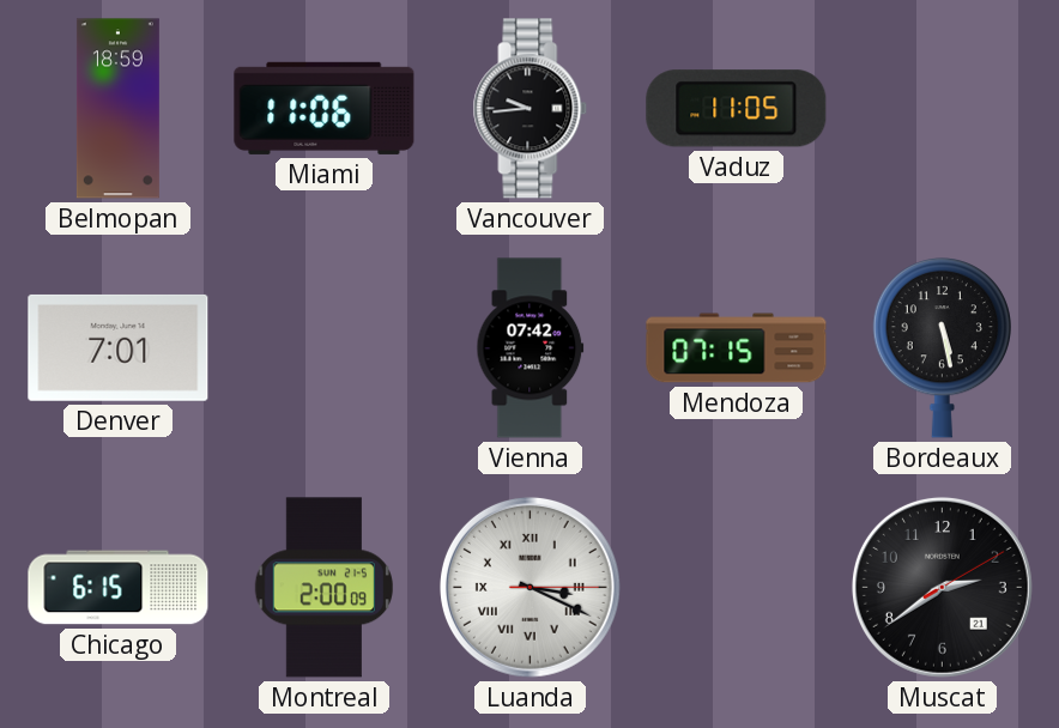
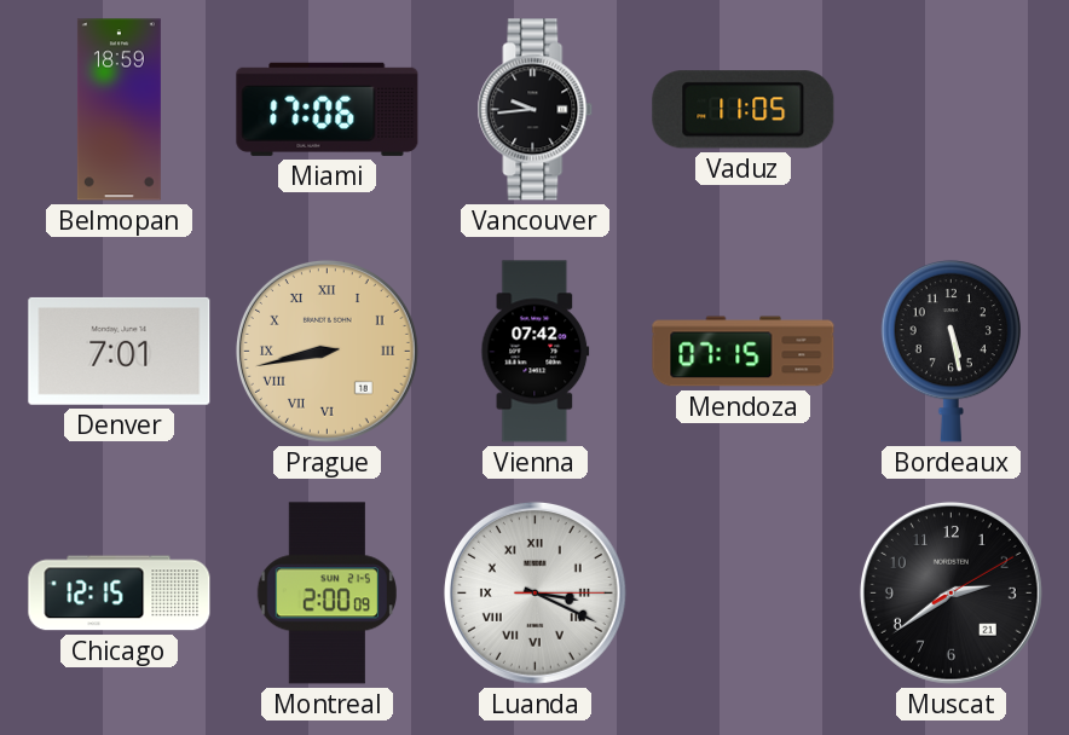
Miami: 11:06 -> 17:06 (328, 109)
Prague: none -> 8:43 (327, 351)
Chicago: 6:15 -> 12:15 (120, 594)
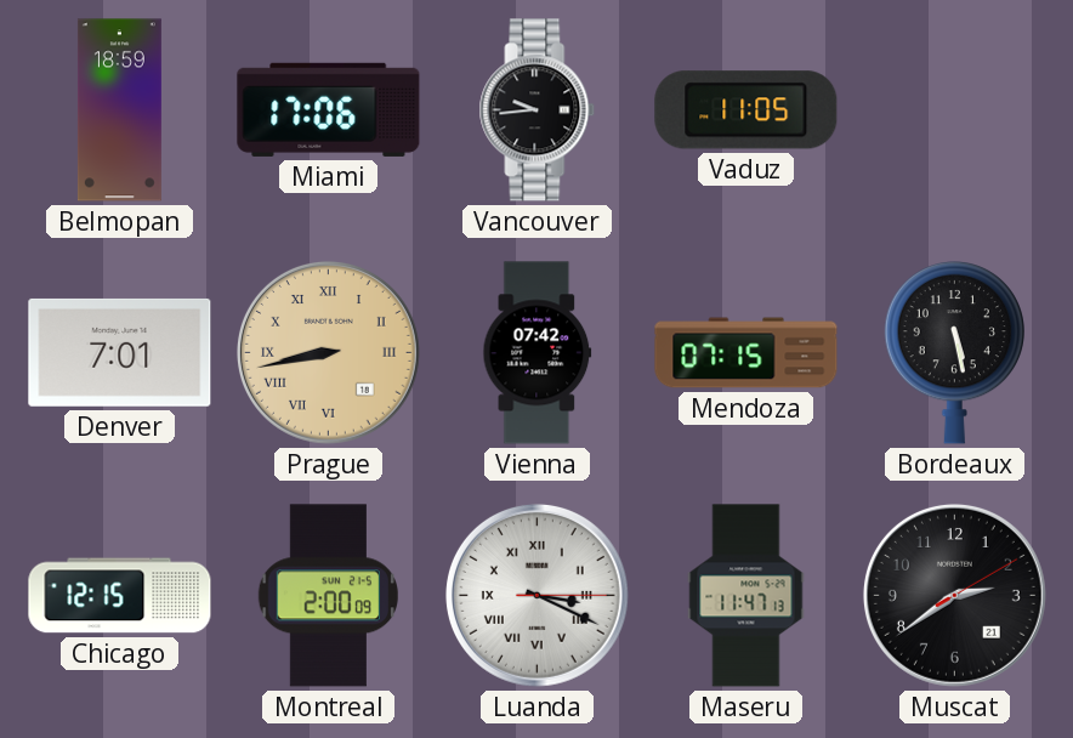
Maseru: none -> 11:47 (746, 596)
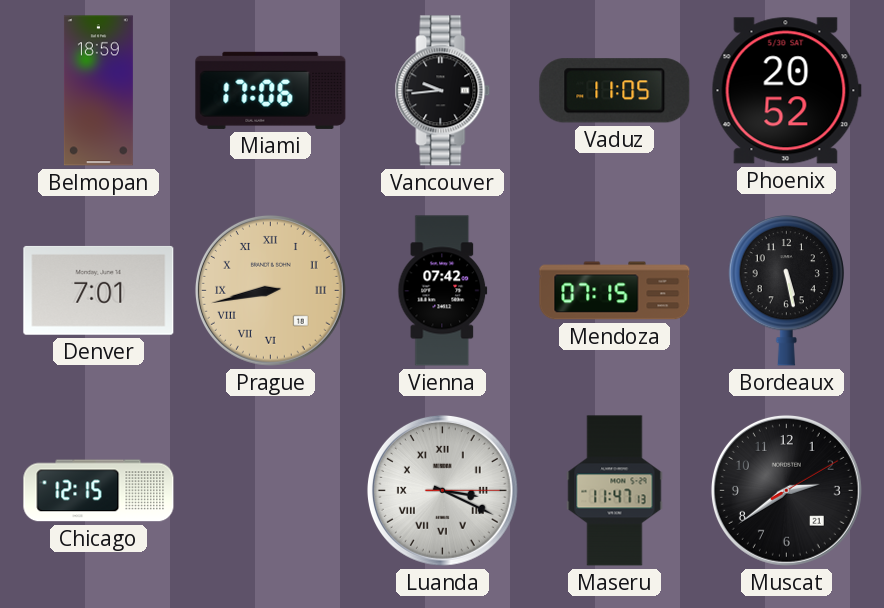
Phoenix: none -> 20:52 (786, 91)
Montreal: 2:00 -> none (328, 596)
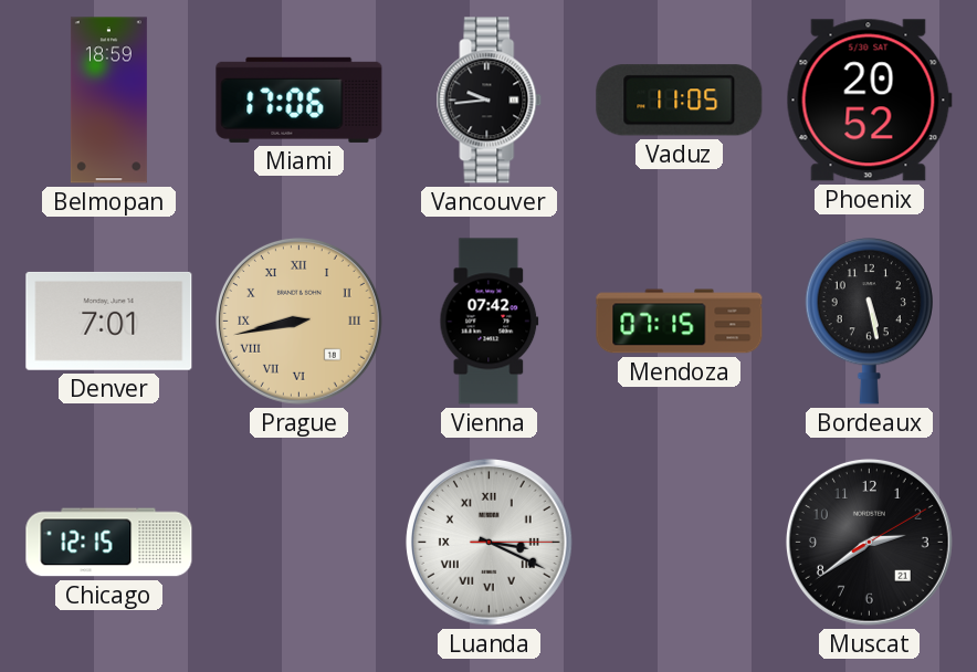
Maseru: 11:47 -> none (615, 491)
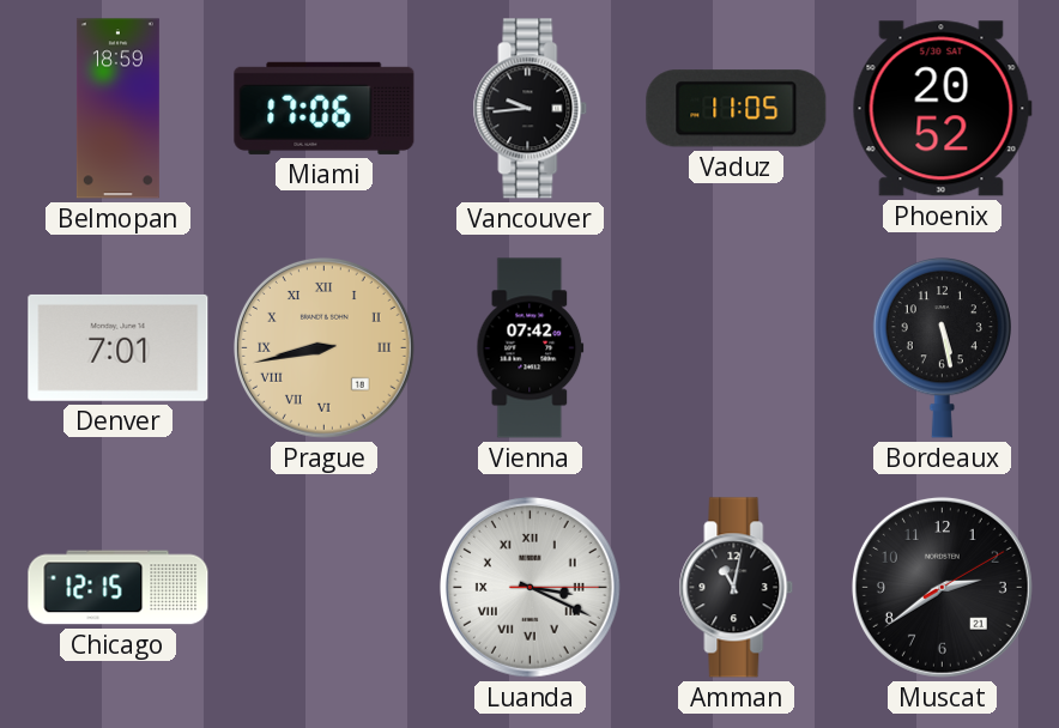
Mendoza: 07:15 -> none (680, 322)
Amman: none -> 11:02 (737, 588)
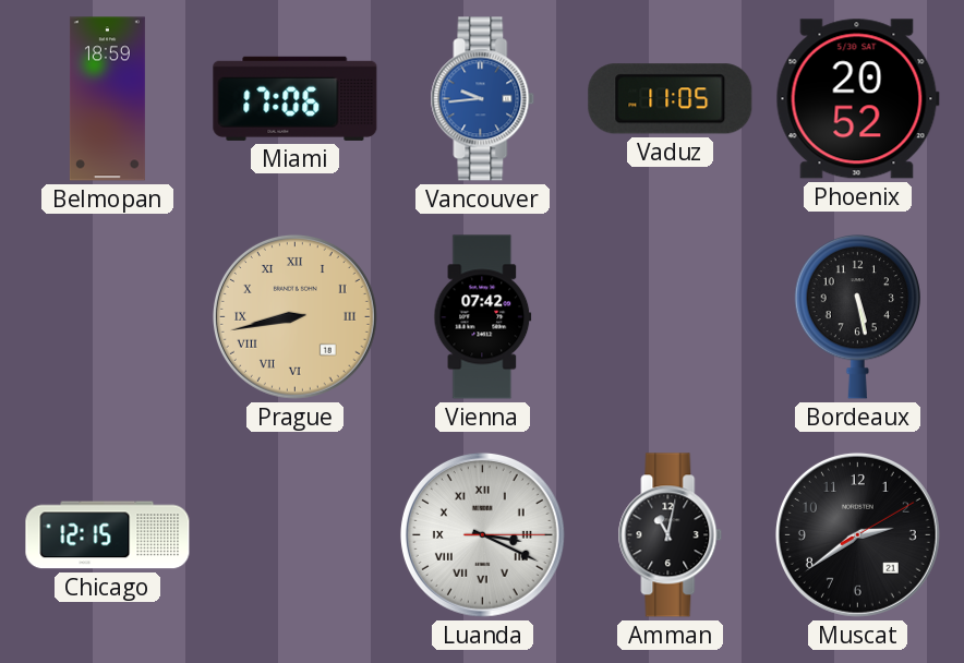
Vancouver dial: black -> blue (483, 99)
Denver: 7:01 -> none (119, 347)
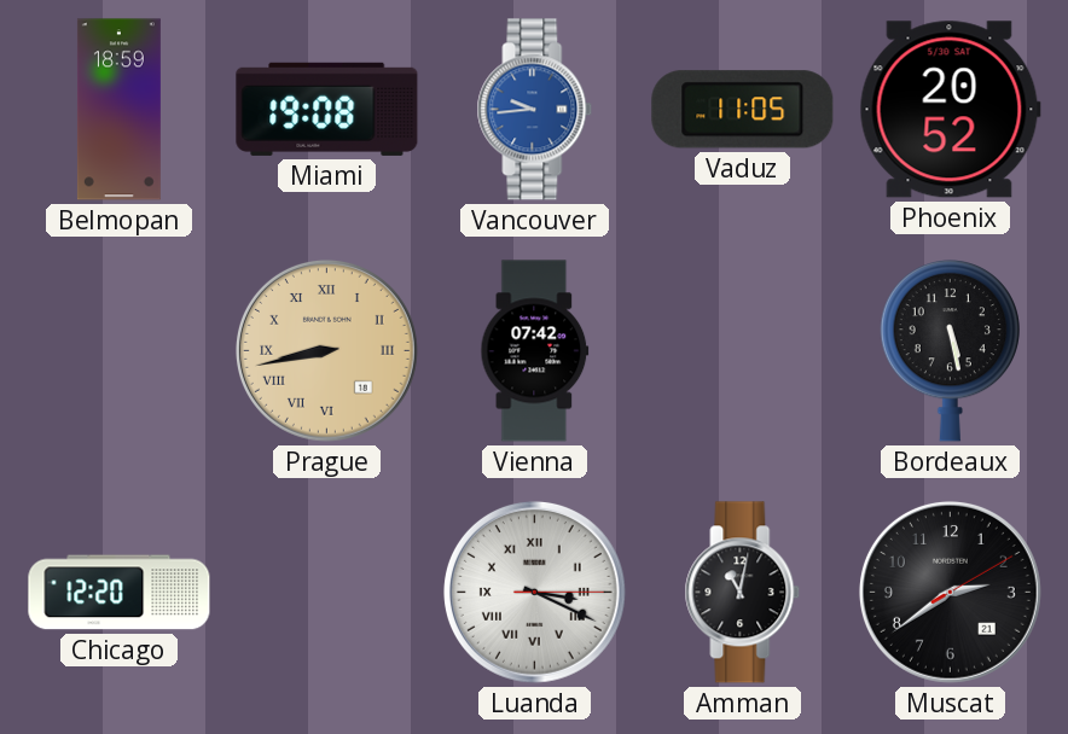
Miami: 17:06 -> 19:08 (327, 109)
Chicago: 12:15 -> 12:20 (120, 593)
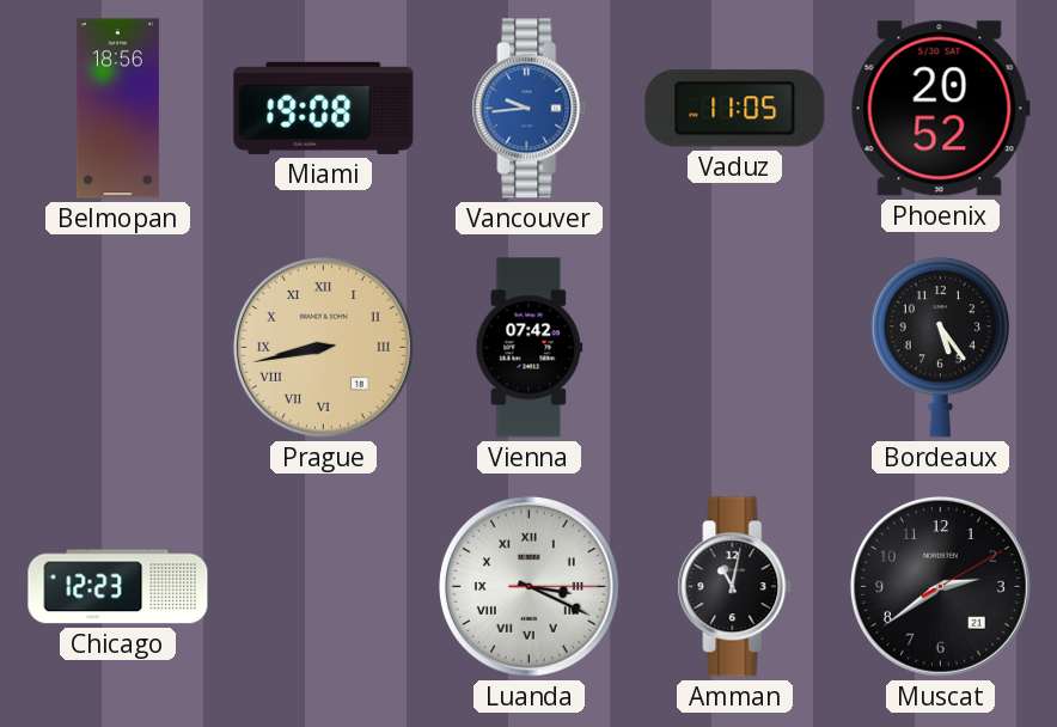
Belmopan: 18:59 -> 18:56 (117, 109)
Bordeaux: 5:28 -> 5:24 (940, 348)
Chicago: 12:20 -> 12:23 (118, 587)
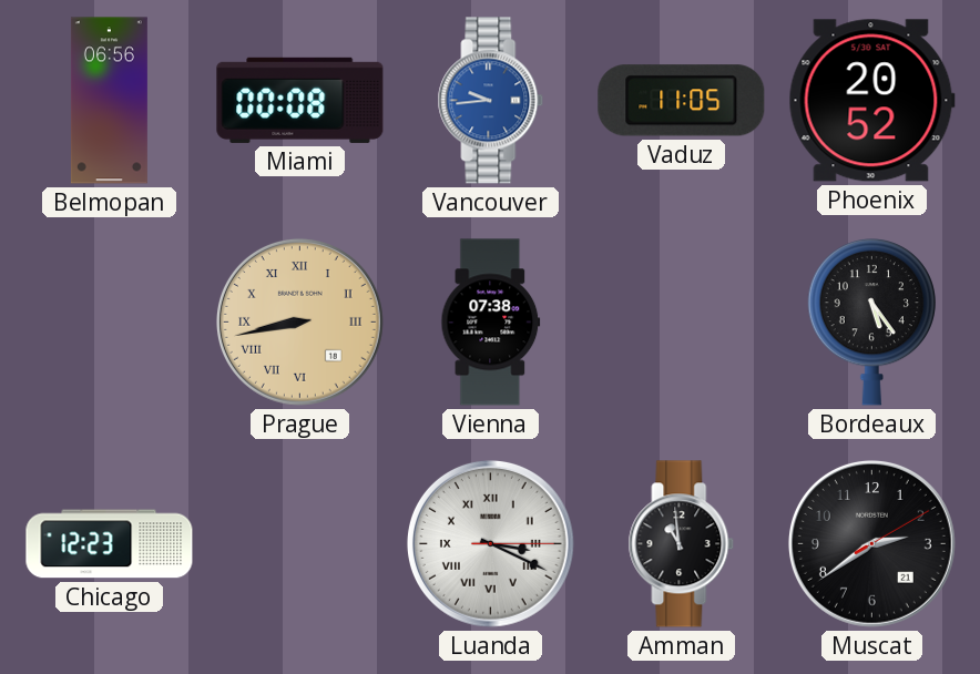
Belmopan: 18:56 -> 06:56 (109, 101)
Miami: 19:08 -> 00:08 (300, 100)
Vienna: 07:42 -> 07:38 (491, 323)
Amman: 11:02 -> 10:59 (682, 544)
